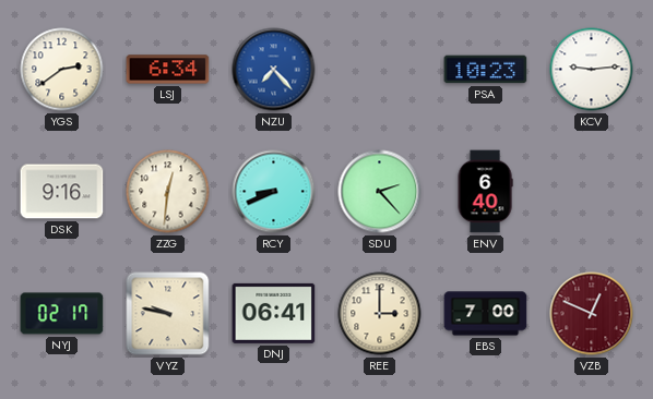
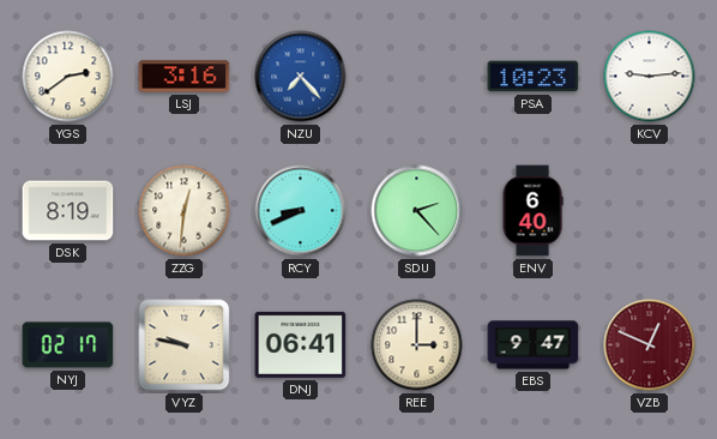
LSJ: 6:34 -> 3:16 (185, 77)
DSK: 9:16 -> 8:19 (68, 211)
EBS: 7:00 -> 9:47 (534, 345)
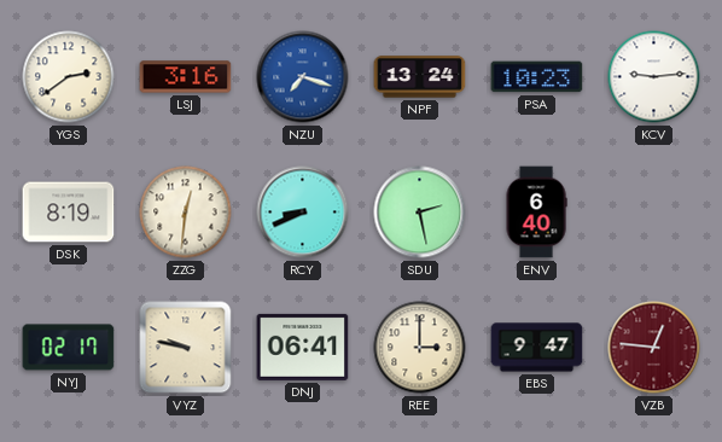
NZU: 7:23 -> 7:18 (303, 77)
NPF: none -> 13:24 (420, 77)
SDU: 2:23 -> 2:28 (420, 213)
VZB: 12:49 -> 12:46 (654, 348)
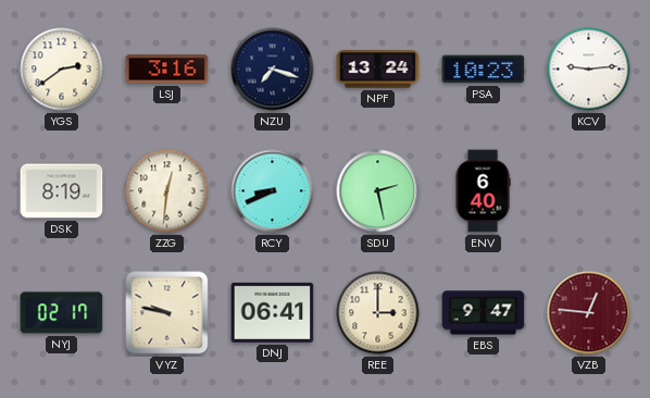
NZU dial: blue -> navy (273, 70)
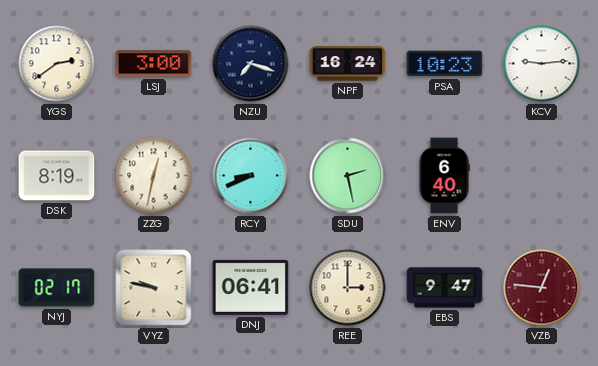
LSJ: 3:16 -> 3:00 (154, 64)
NPF: 13:24 -> 16:24 (348, 64)
ZZG: 12:31 -> 12:32 (154, 176)
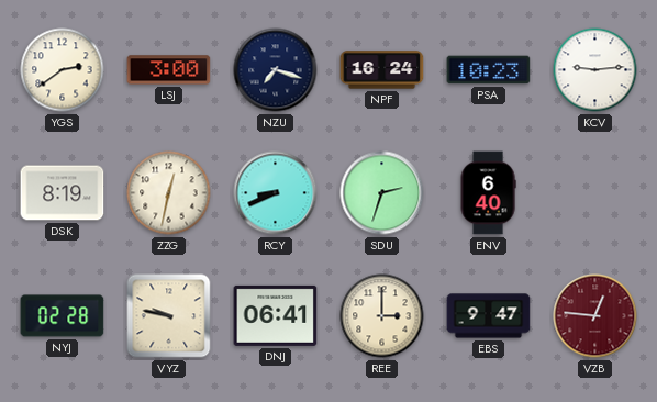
SDU: 2:28 -> 2:33 (382, 193)
NYJ: 02:17 -> 02:28 (63, 316)
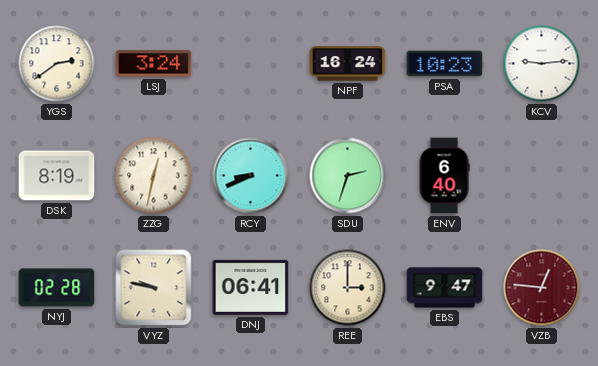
LSJ: 3:00 -> 3:24 (154, 64)
NZU: 7:18 -> none (276, 70)
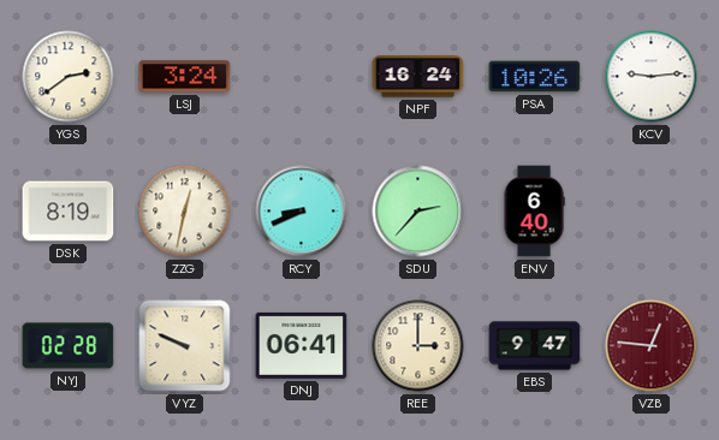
PSA: 10:23 -> 10:26 (535, 77)
SDU: 2:33 -> 2:37 (418, 212)
VYZ: 9:47 -> 9:49 (185, 346)
